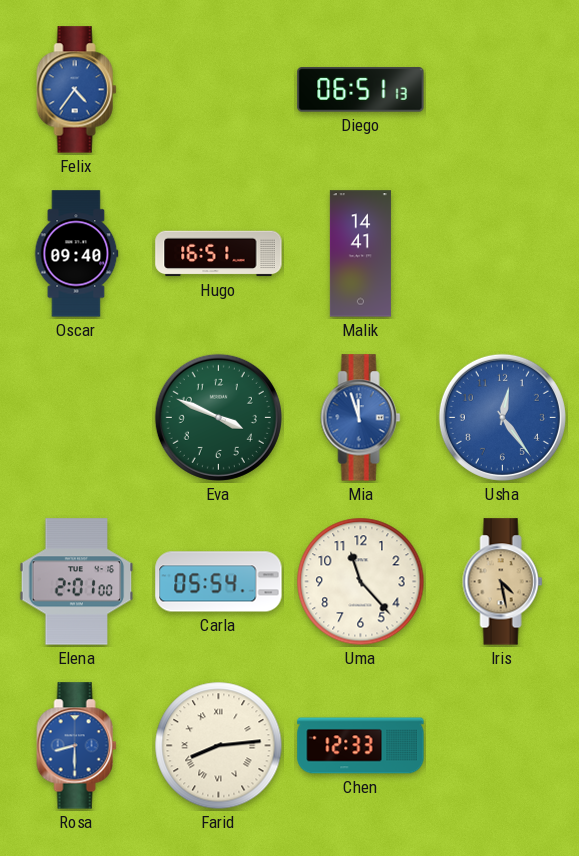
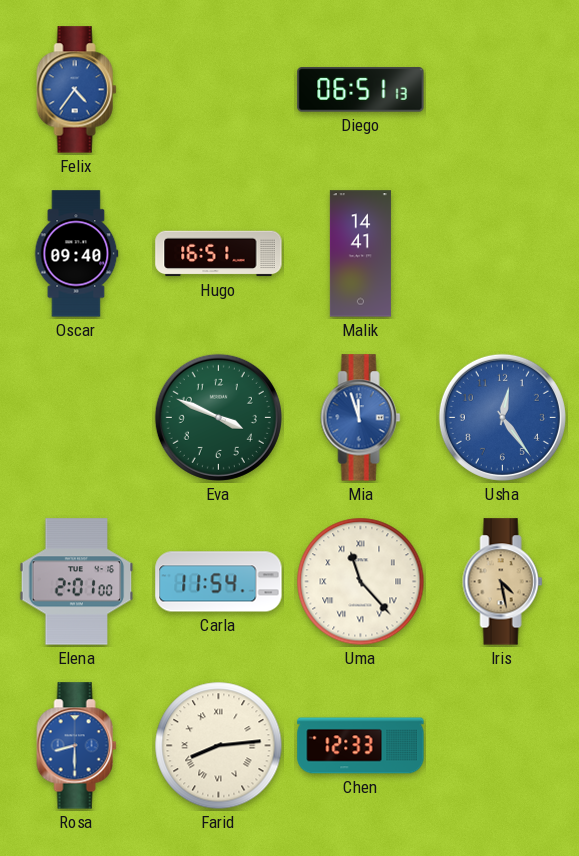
Carla: 05:54 -> 11:54 (219, 582)
Uma numerals: Arabic -> Roman (361, 582)
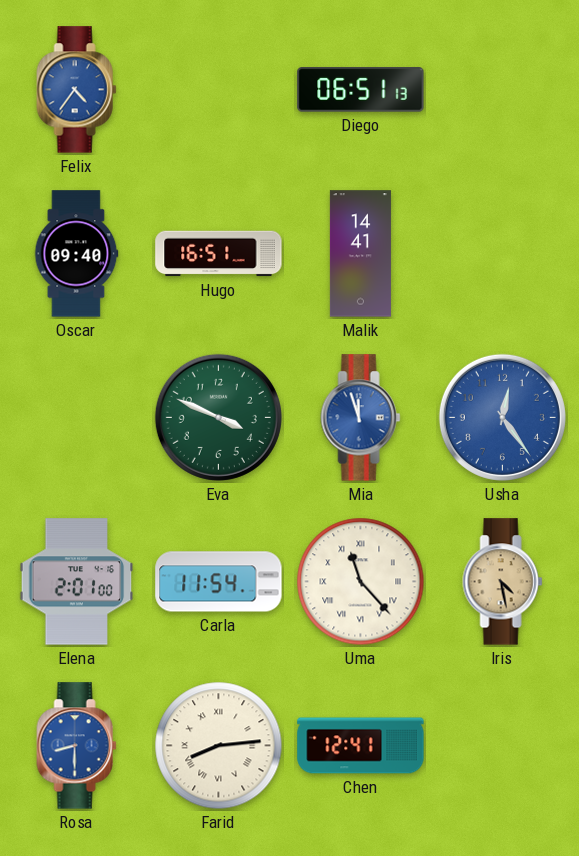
Chen: 12:33 -> 12:41 (361, 746)
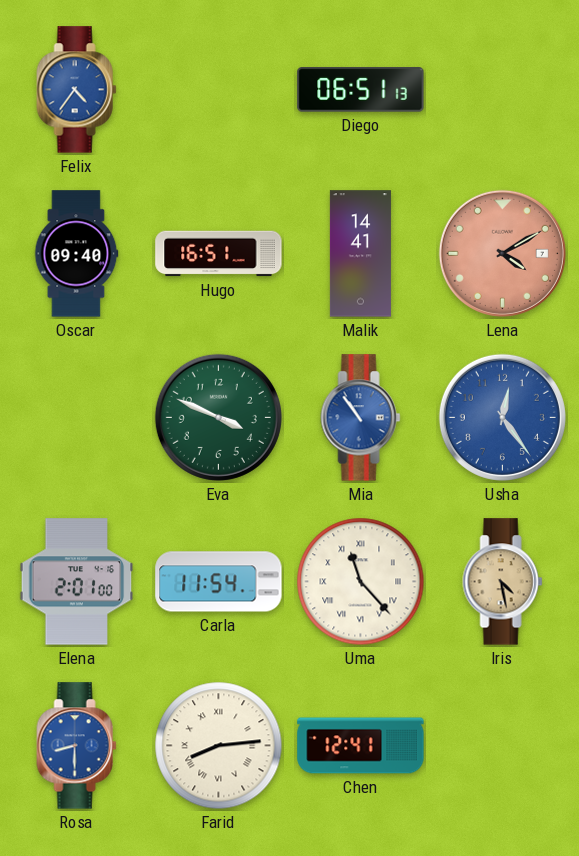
Lena: none -> 4:10 (502, 253)
Mia: 11:57 -> 10:54 (361, 418)
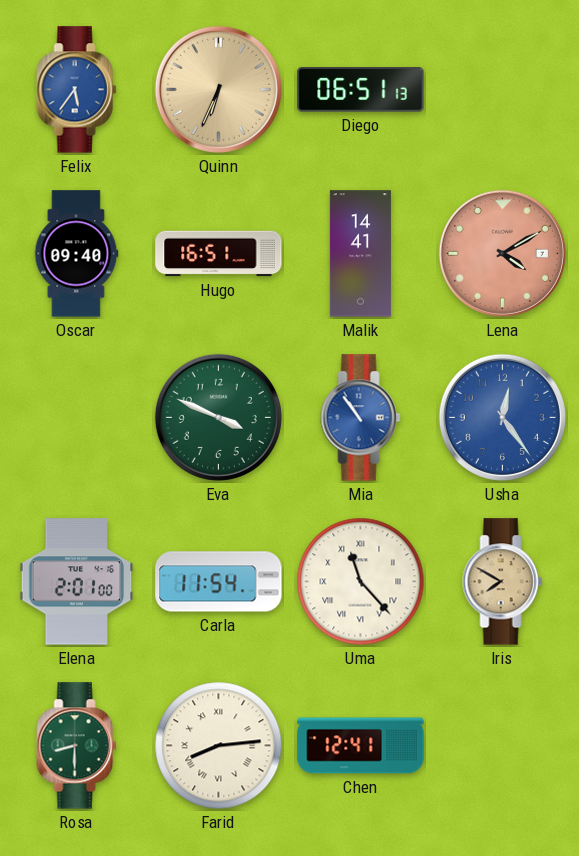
Felix: 4:36 -> 5:36 (77, 90)
Quinn: none -> 6:34 (218, 89)
Iris: 4:28 -> 7:50 (503, 582)
Rosa dial: blue -> green (77, 746)
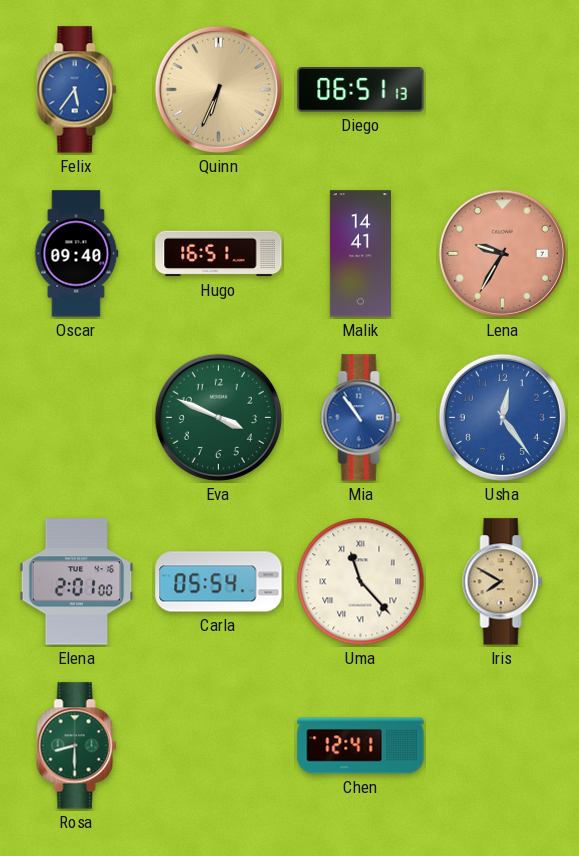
Lena: 4:10 -> 9:35 (502, 253)
Carla: 11:54 -> 05:54 (219, 582)
Farid: 8:14 -> none (219, 746)
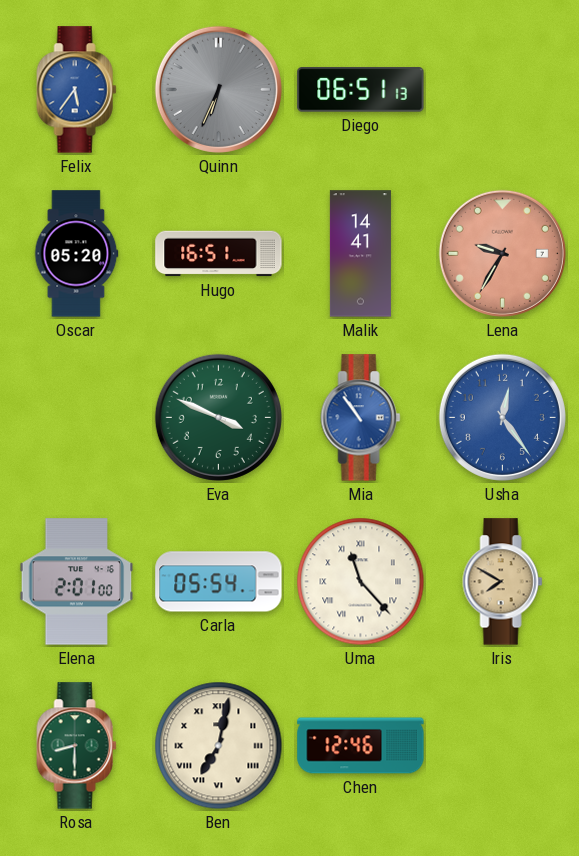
Quinn dial: champagne -> grey (218, 89)
Oscar: 09:40 -> 05:20 (76, 254)
Ben: none -> 7:02 (219, 746)
Chen: 12:41 -> 12:46 (361, 746)
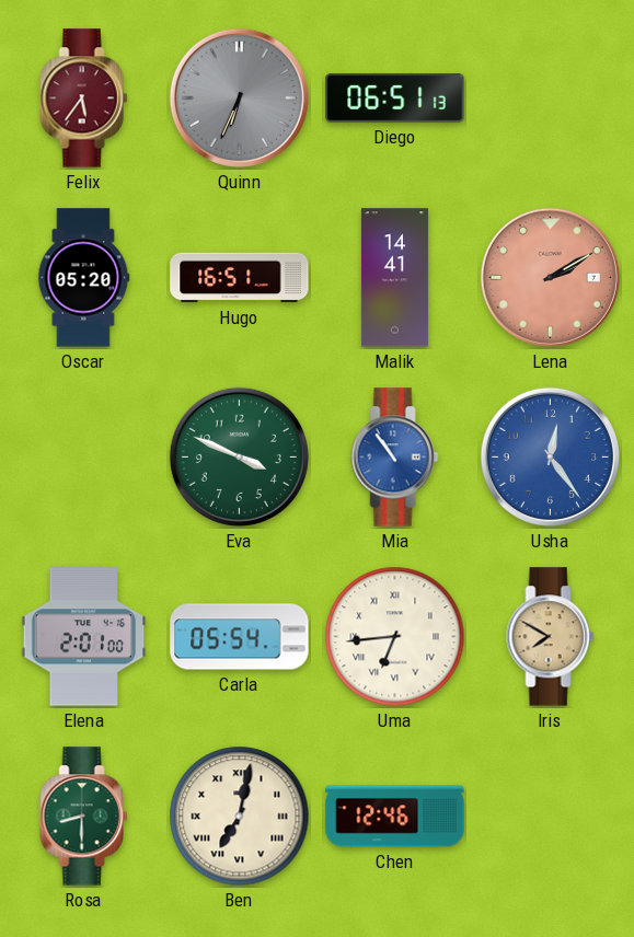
Felix dial: blue -> burgundy (84, 99)
Lena: 9:35 -> 2:10 (550, 277)
Uma: 11:23 -> 6:44 (395, 637)
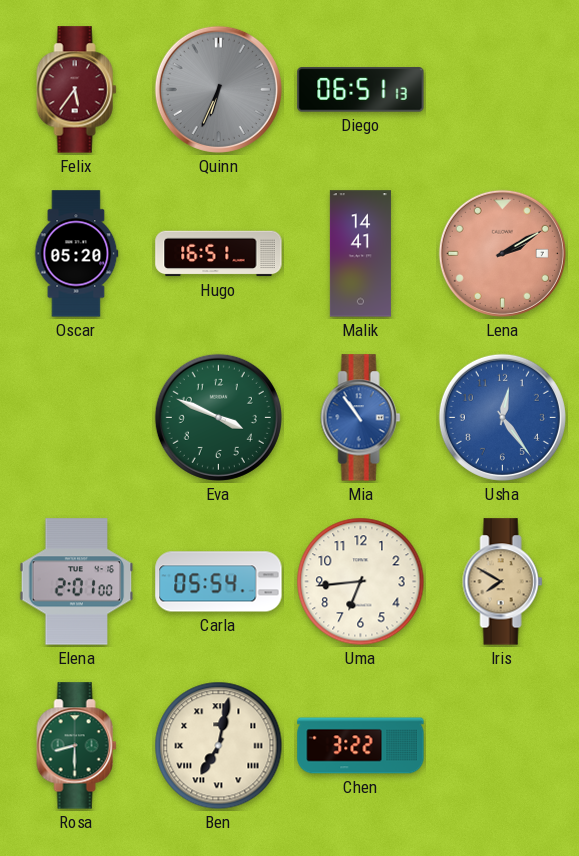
Uma numerals: Roman -> Arabic (361, 582)
Chen: 12:46 -> 3:22 (361, 746)
